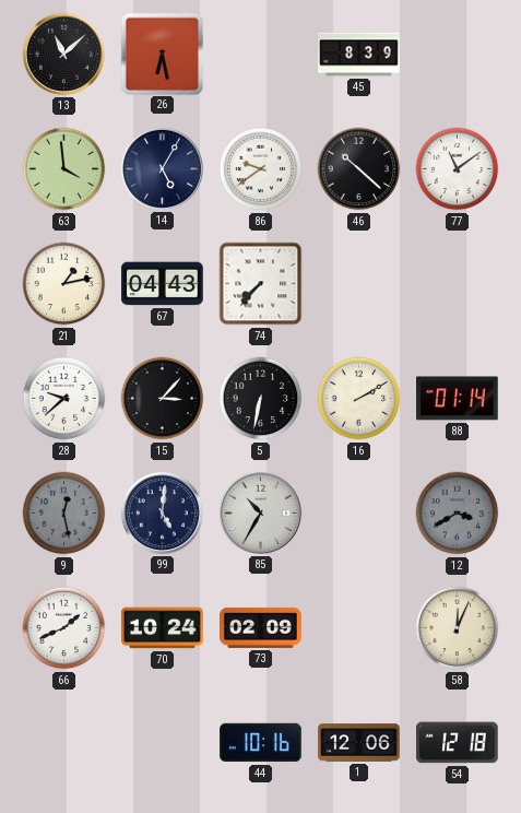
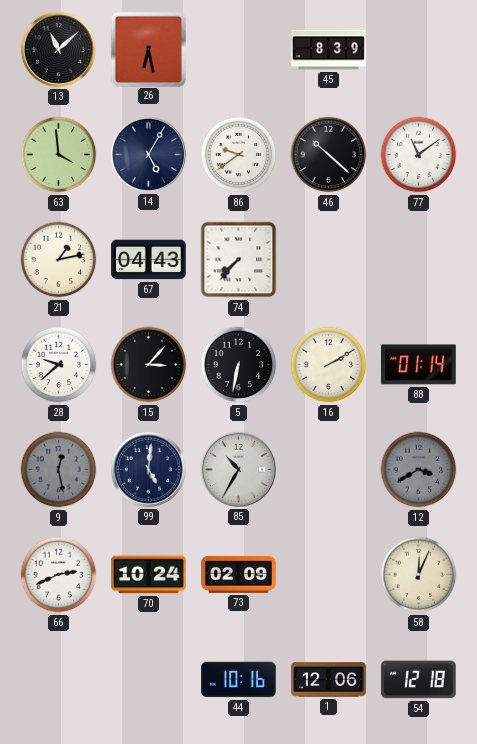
66: 1:41 -> 2:41 (59, 575)
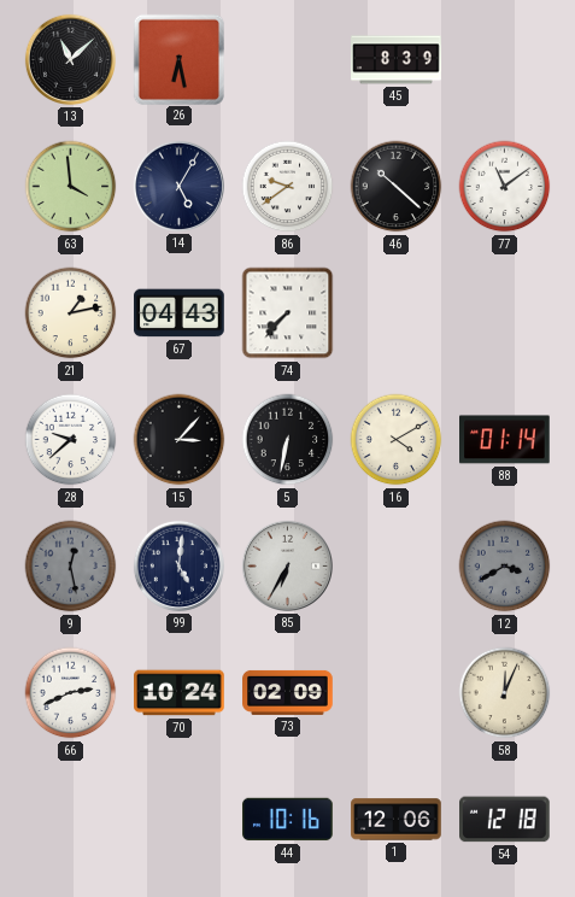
16: 2:10 -> 4:10 (397, 440)
85: 10:35 -> 6:35 (287, 565)
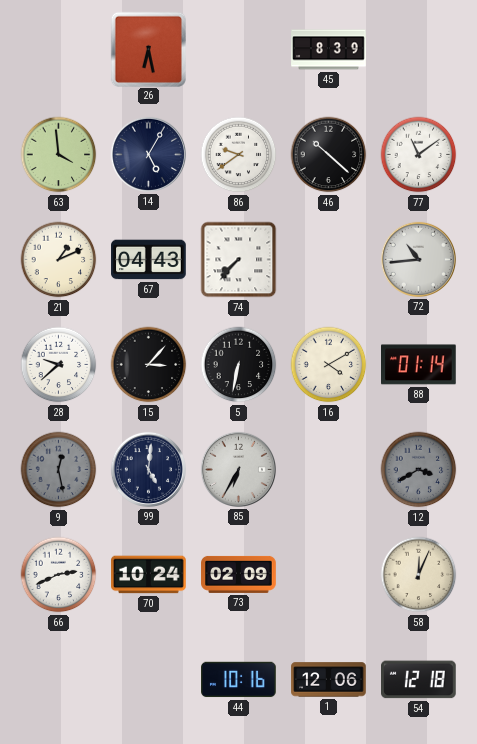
13: 11:08 -> none (70, 59)
21: 1:13 -> 1:11 (59, 260)
72: none -> 10:44 (418, 259)
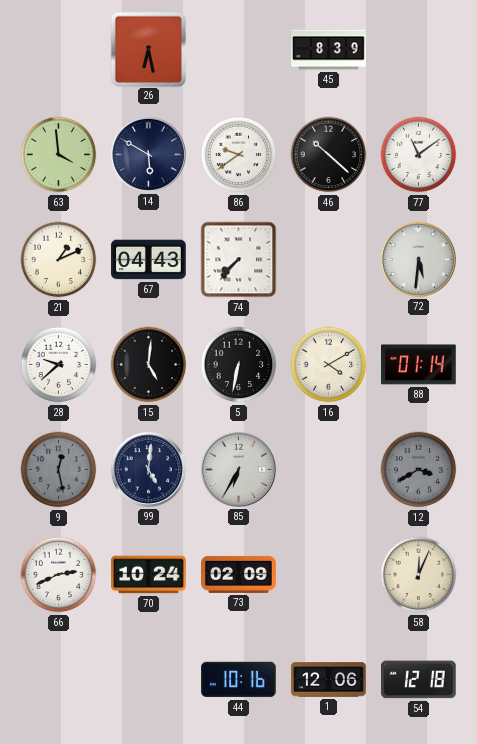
14: 5:05 -> 5:50 (148, 154)
72: 10:44 -> 5:31 (418, 259)
15: 3:07 -> 5:01 (149, 365)
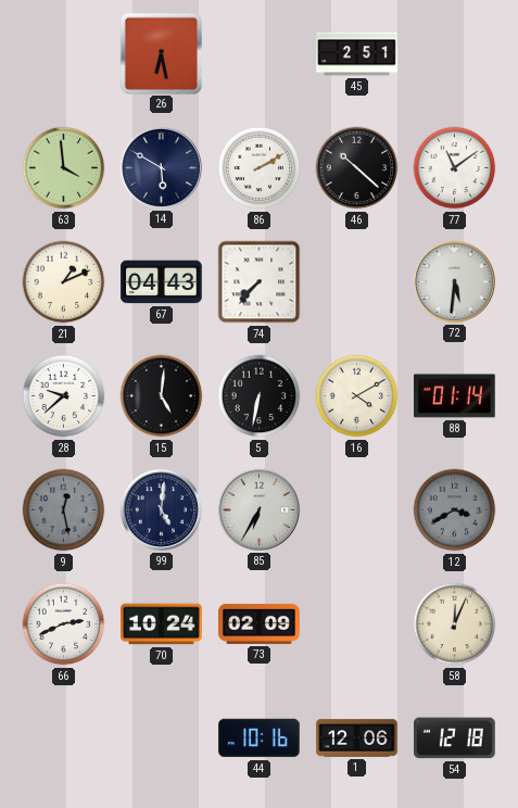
45: 8:39 -> 2:51 (357, 54)
86: 9:39 -> 2:10 (260, 168)
